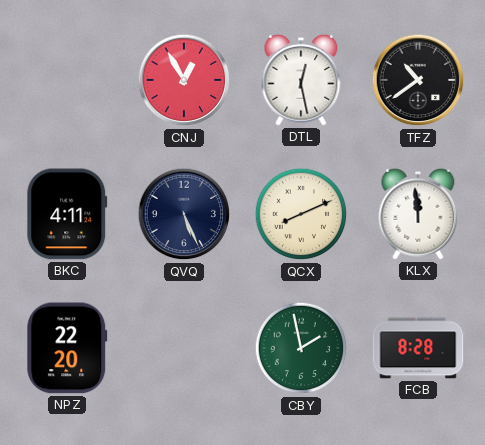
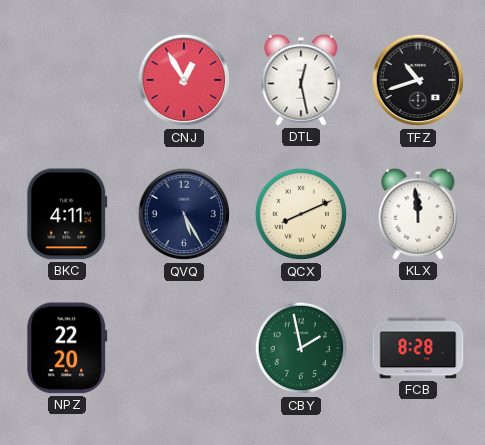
TFZ: 10:39 -> 10:42 (418, 80)
QVQ: 5:26 -> 5:25 (184, 214)
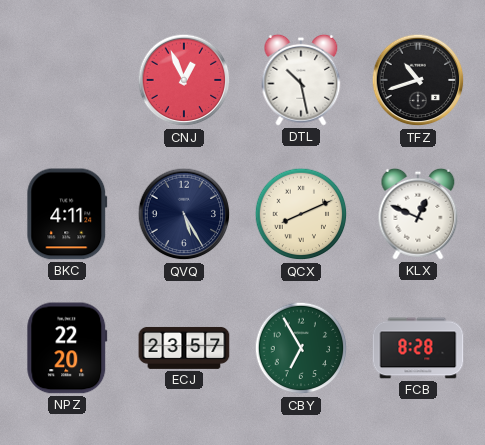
CNJ: 12:55 -> 12:56 (184, 80)
DTL: 12:28 -> 10:28 (301, 80)
KLX: 11:59 -> 12:49 (418, 214)
ECJ: none -> 23:57 (184, 348)
CBY: 1:58 -> 6:55 (301, 348)
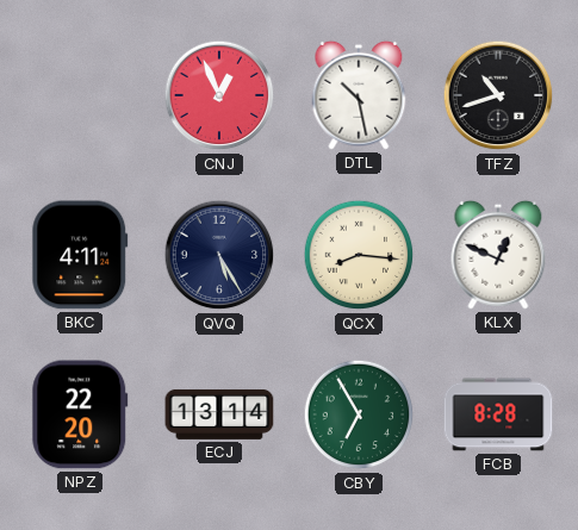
QCX: 8:11 -> 8:16 (359, 255)
ECJ: 23:57 -> 13:14 (219, 414)
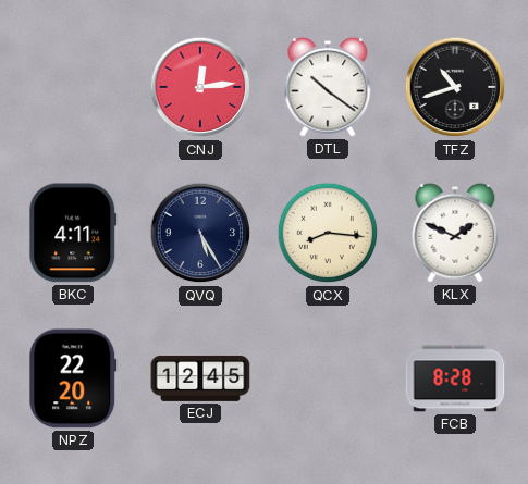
CNJ: 12:56 -> 12:14 (200, 87)
DTL: 10:28 -> 10:21 (328, 87)
KLX: 12:49 -> 1:49 (455, 233)
ECJ: 13:14 -> 12:45 (200, 378)
CBY: 6:55 -> none (359, 414)
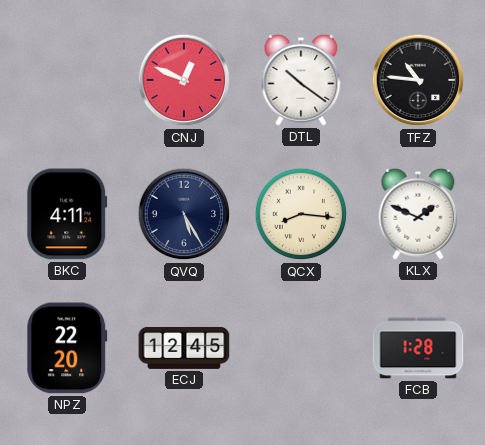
CNJ: 12:14 -> 12:49 (184, 80)
TFZ: 10:42 -> 10:46 (418, 80)
FCB: 8:28 -> 1:28 (418, 348)
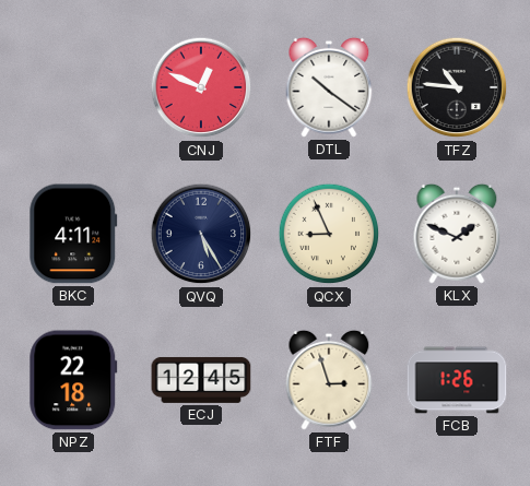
QCX: 8:16 -> 8:56 (329, 234)
NPZ: 22:20 -> 22:18 (73, 380)
FTF: none -> 2:57 (329, 380)
FCB: 1:28 -> 1:26 (457, 380)
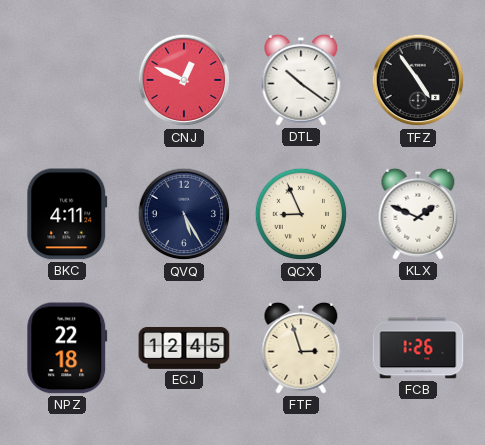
TFZ: 10:46 -> 4:54 (418, 80)
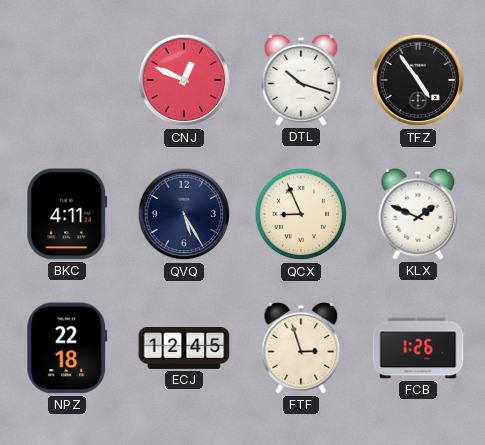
DTL: 10:21 -> 10:18 (301, 80)
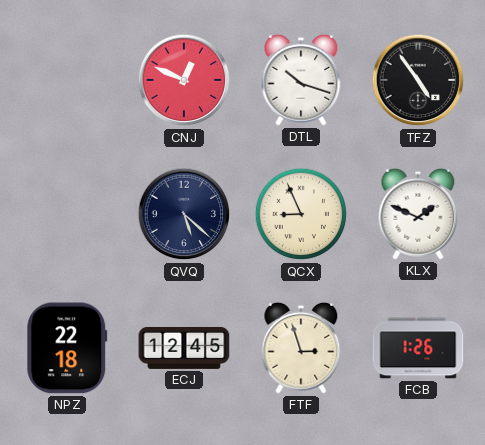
BKC: 4:11 -> none (67, 214)
QVQ: 5:25 -> 5:22 (184, 214)
